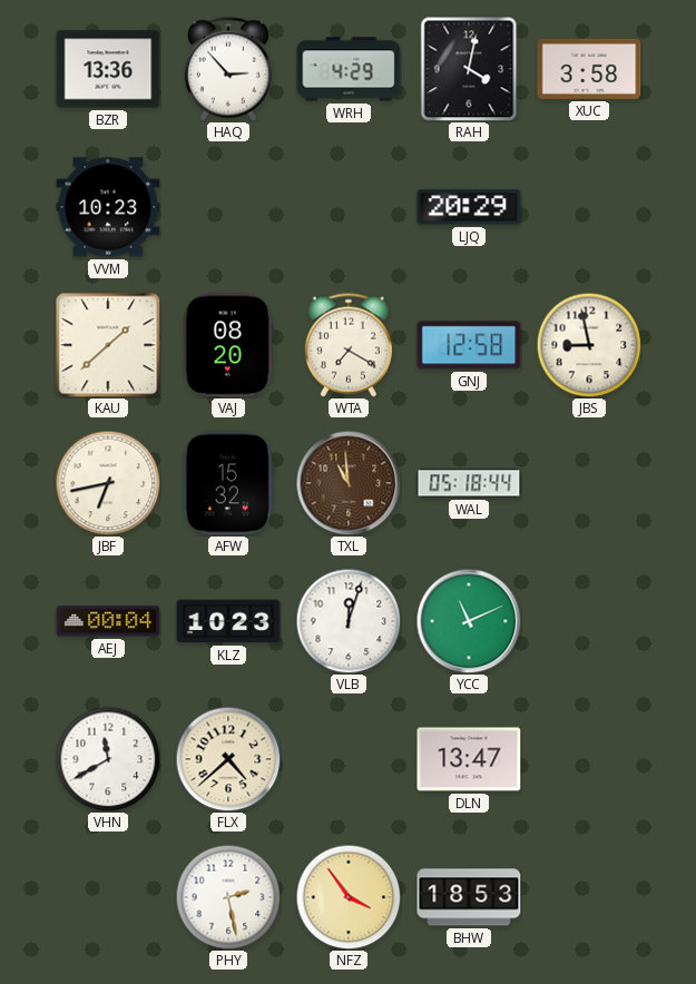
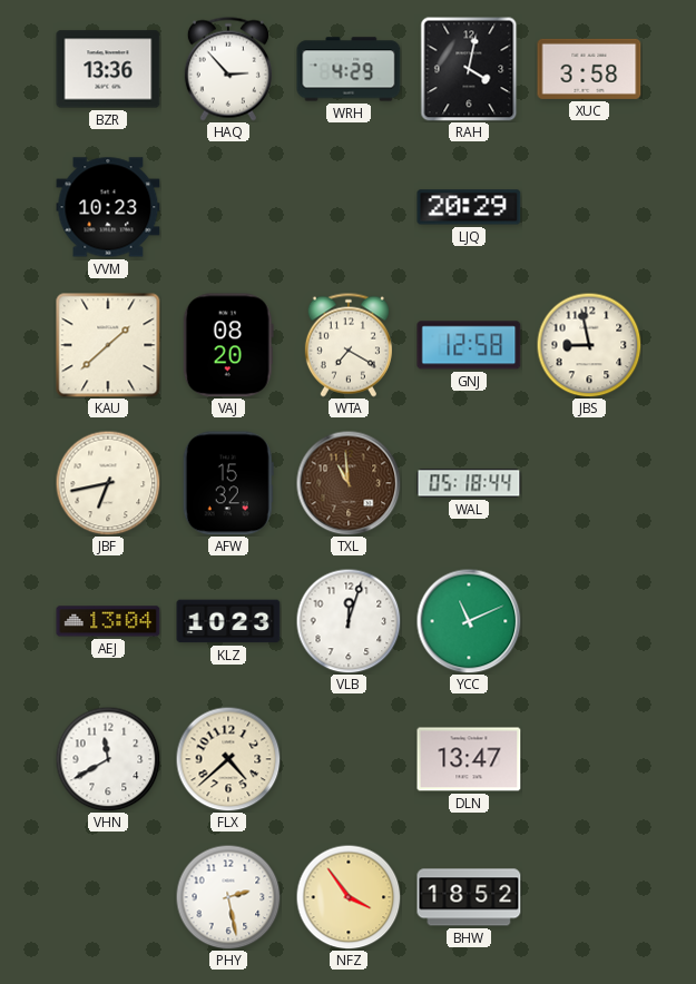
AEJ: 00:04 -> 13:04 (108, 621)
BHW: 18:53 -> 18:52 (469, 897)
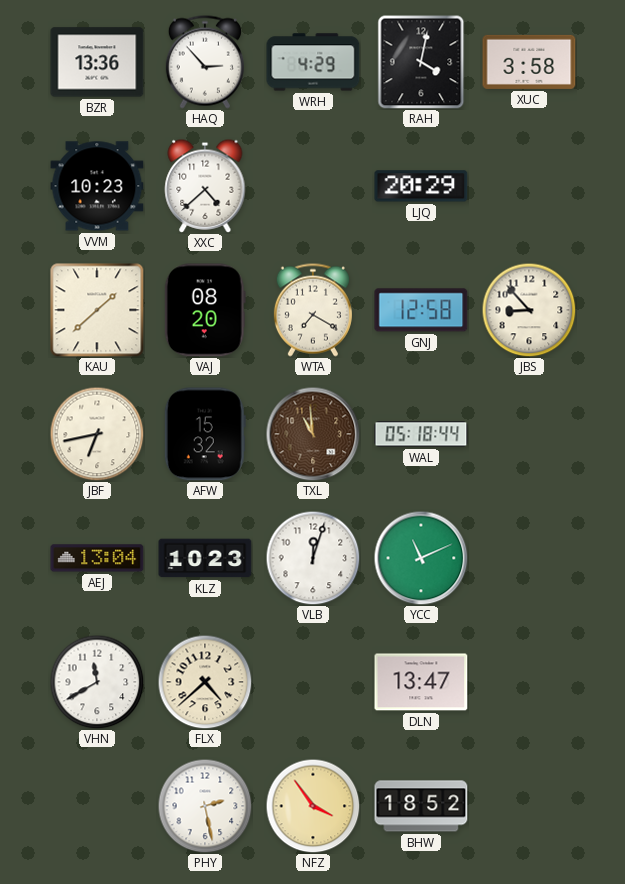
XXC: none -> 4:38 (205, 186)
JBS: 8:58 -> 8:53 (529, 310)
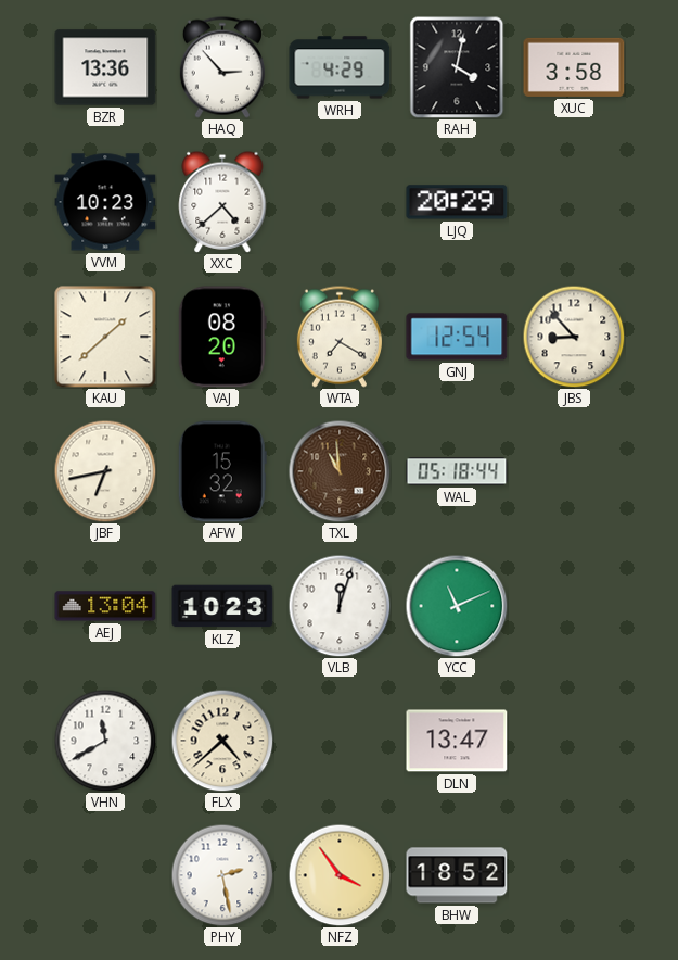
GNJ: 12:58 -> 12:54 (457, 337)
